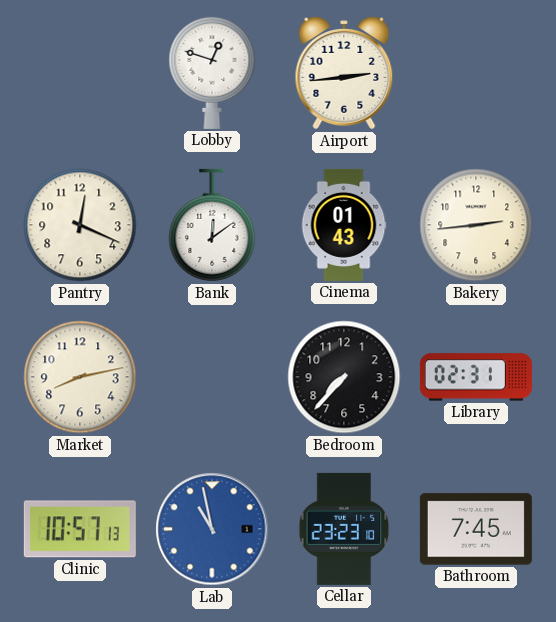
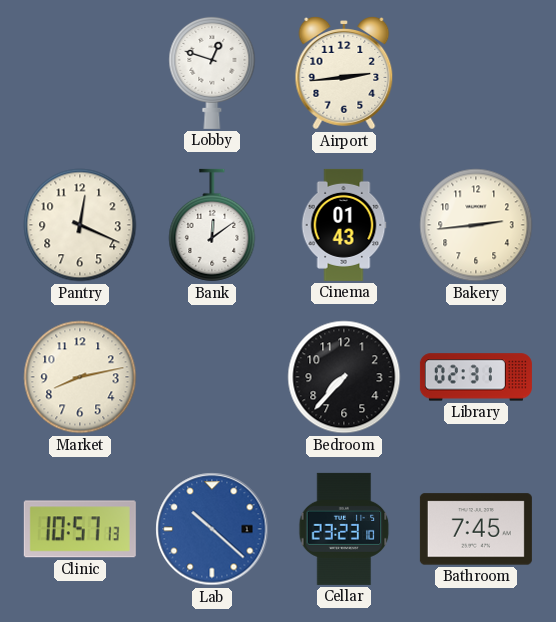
Lab: 10:58 -> 10:22 (212, 529)
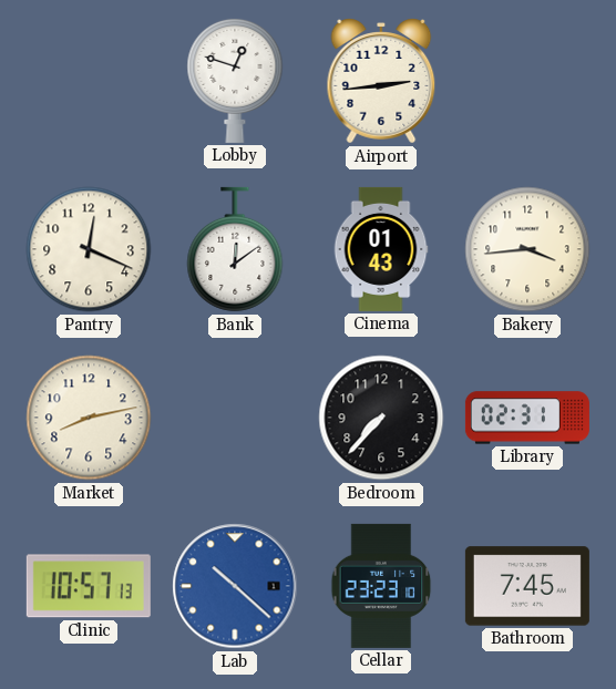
Bakery: 2:44 -> 3:44 (527, 249)
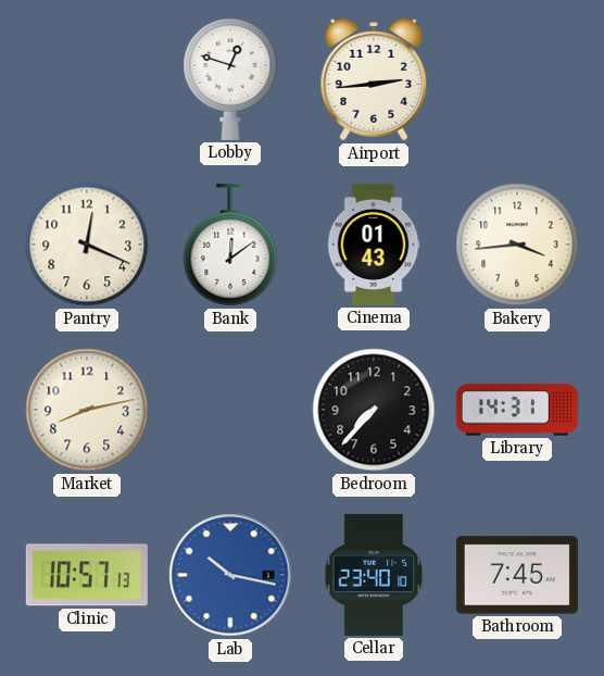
Library: 02:31 -> 14:31 (517, 410)
Lab: 10:22 -> 10:17 (230, 575)
Cellar: 23:23 -> 23:40 (374, 575)
